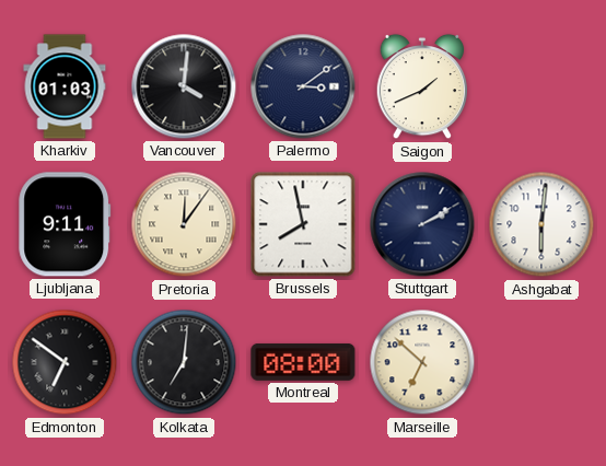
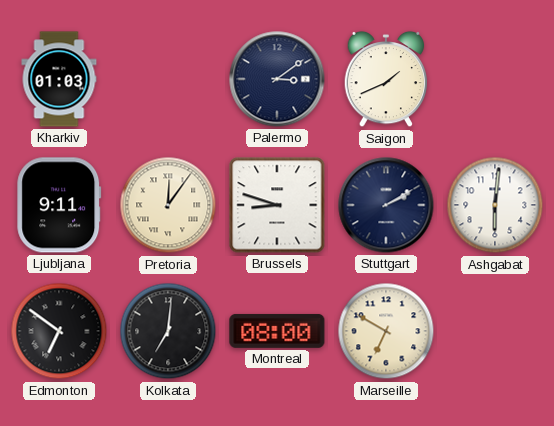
Vancouver: 4:01 -> none (184, 86)
Brussels: 7:58 -> 8:48 (277, 205)
Marseille: 6:52 -> 6:50 (386, 331)
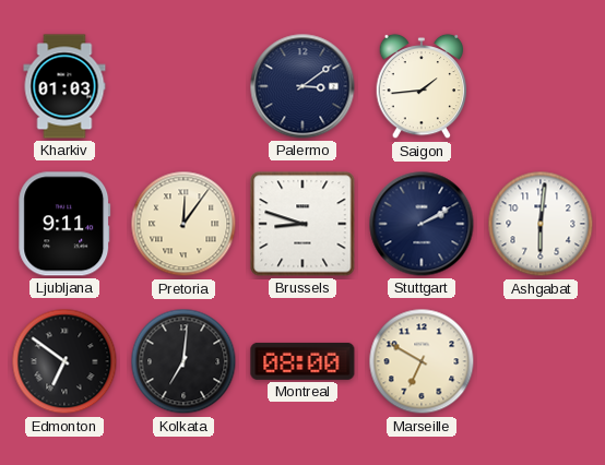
Saigon: 1:41 -> 1:44 (422, 86)
